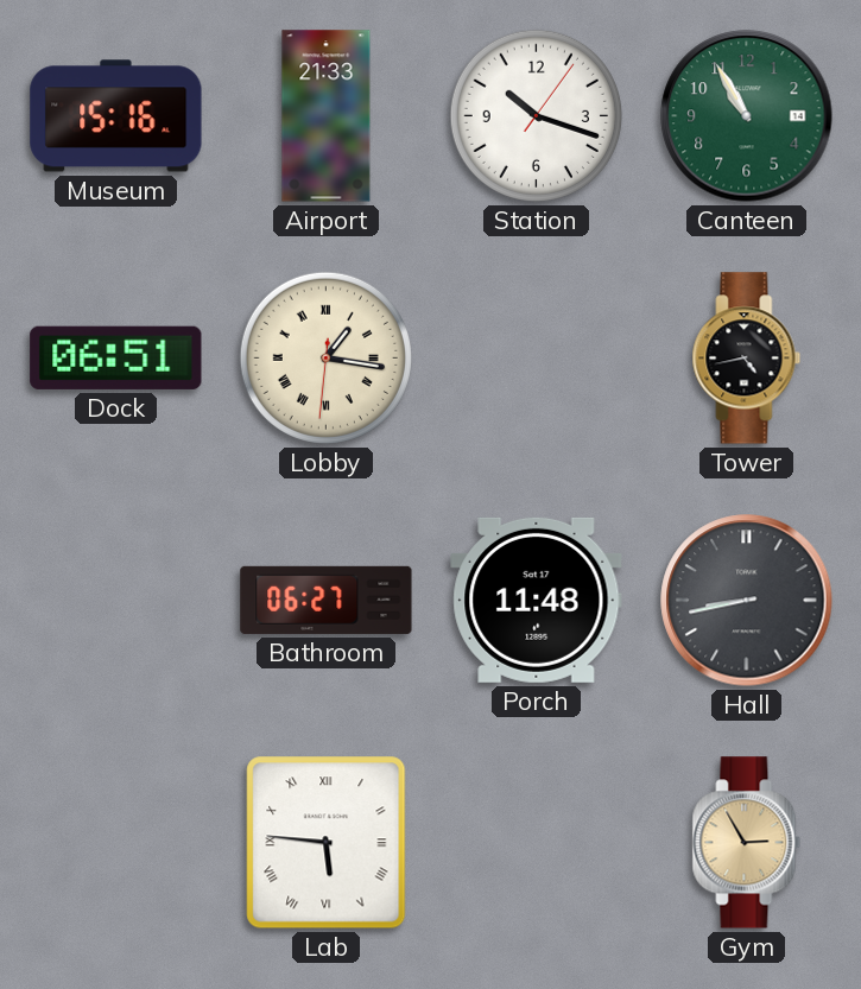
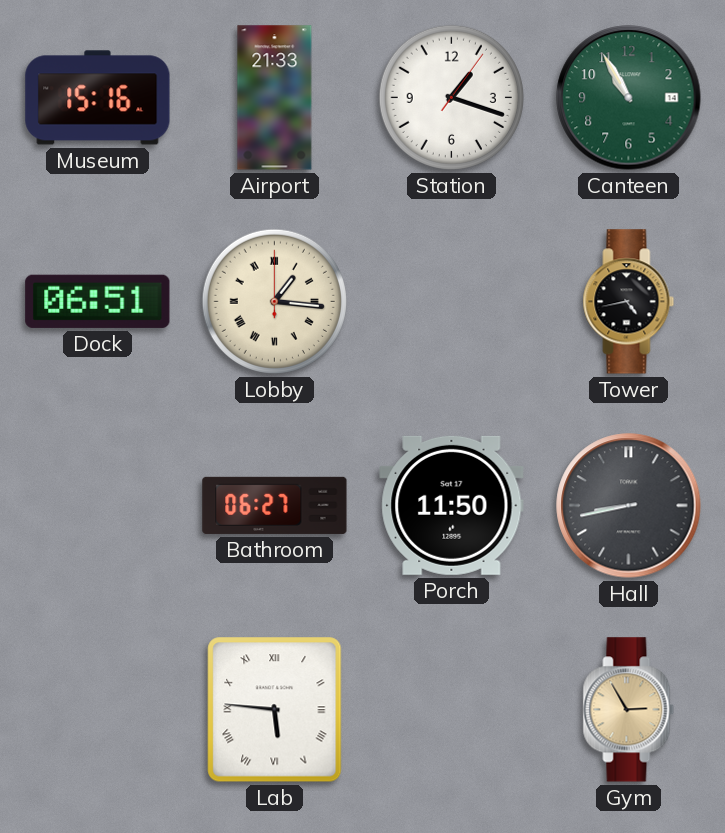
Station: 10:18 -> 1:18 (451, 97)
Lobby: 1:16:31 -> 1:16:00 (274, 301)
Porch: 11:48 -> 11:50 (452, 505)
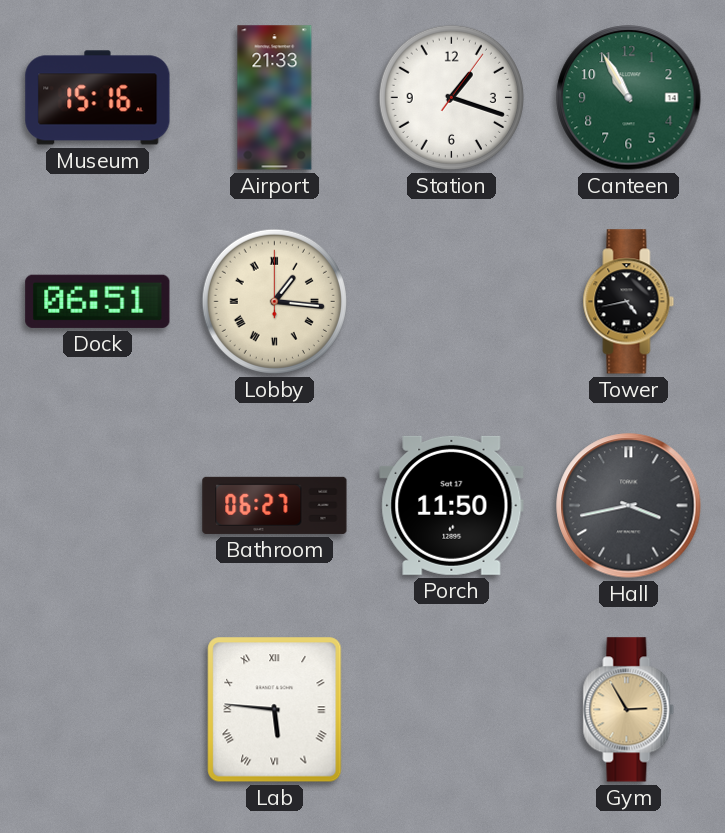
Hall: 8:43 -> 3:43 (629, 506)
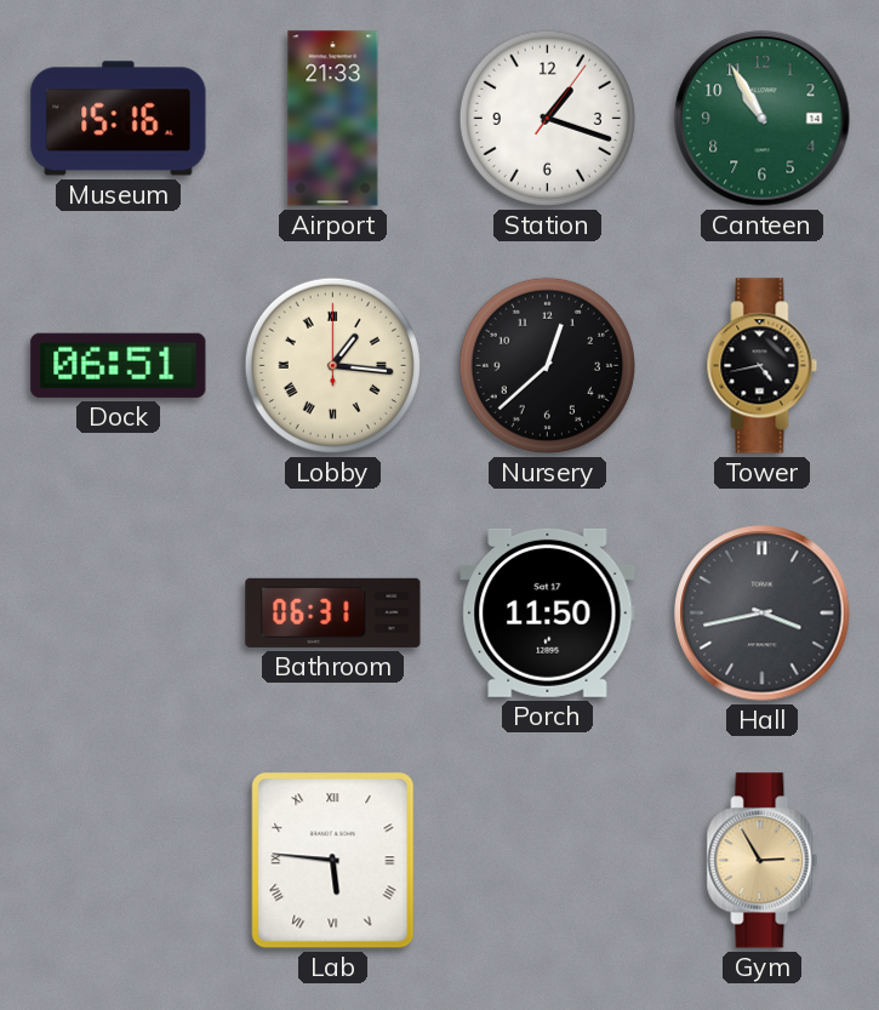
Nursery: none -> 12:38 (547, 365)
Bathroom: 06:27 -> 06:31 (333, 612)
